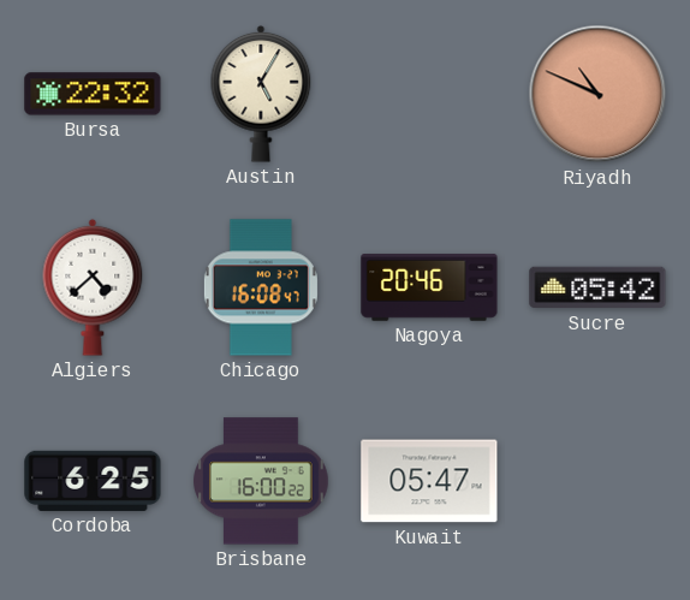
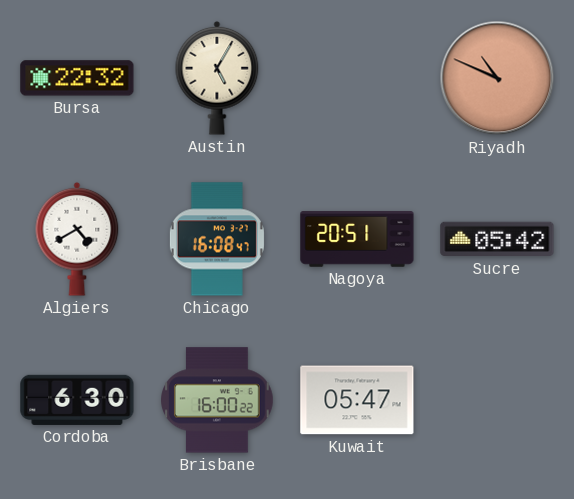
Algiers: 4:38 -> 4:40 (77, 239)
Nagoya: 20:46 -> 20:51 (357, 239)
Cordoba: 6:25 -> 6:30 (77, 400)
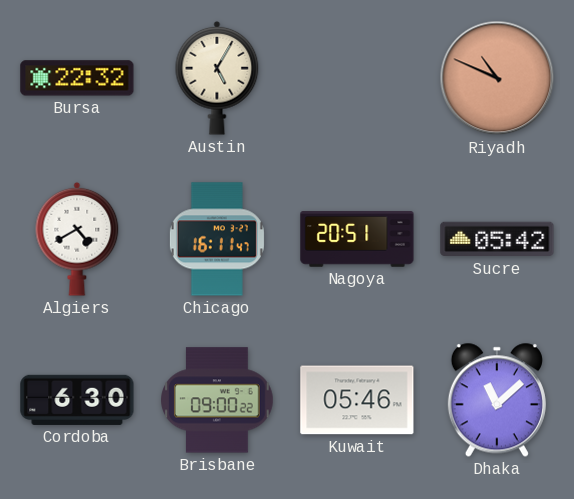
Chicago: 16:08 -> 16:11 (217, 239)
Brisbane: 16:00 -> 09:00 (218, 400)
Kuwait: 05:47 -> 05:46 (357, 400)
Dhaka: none -> 11:08 (497, 400)
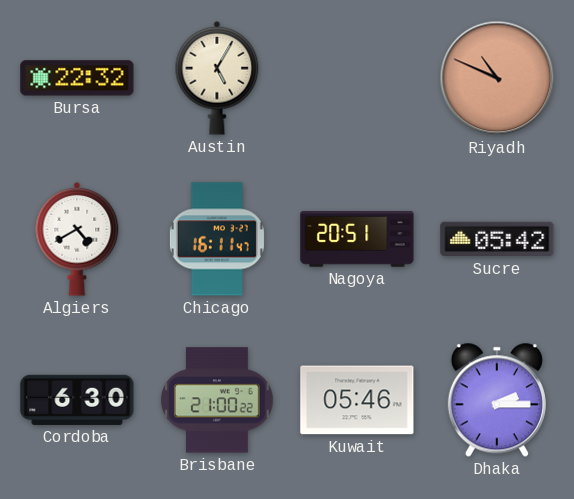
Brisbane: 09:00 -> 21:00 (218, 400)
Dhaka: 11:08 -> 2:15 (497, 400)
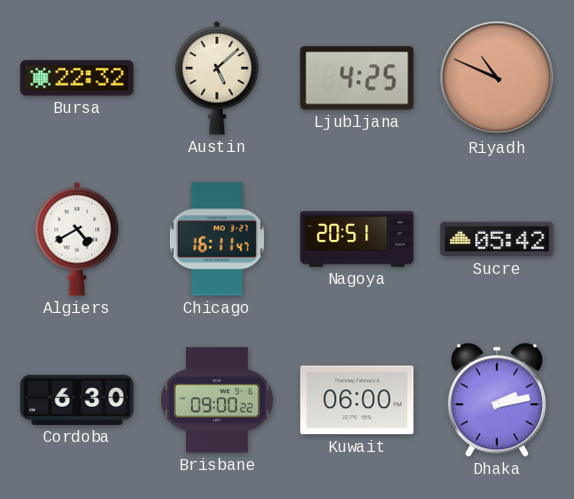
Austin: 5:05 -> 5:08 (217, 78)
Ljubljana: none -> 4:25 (357, 78)
Brisbane: 21:00 -> 09:00 (218, 400)
Kuwait: 05:46 -> 06:00 (357, 400)
Dhaka: 2:15 -> 2:13 (497, 400)
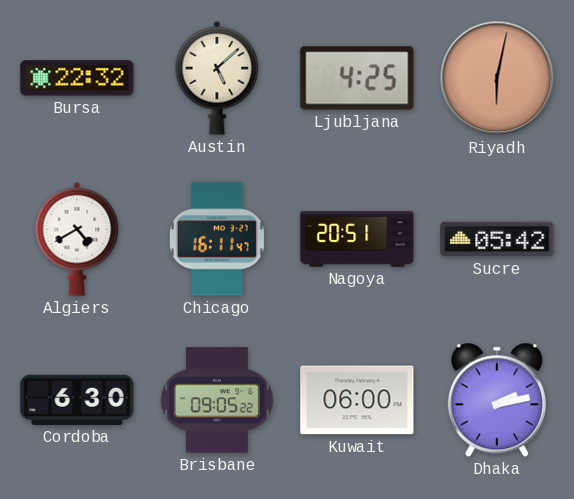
Riyadh: 10:49 -> 6:02 (497, 78)
Brisbane: 09:00 -> 09:05 (218, 400)
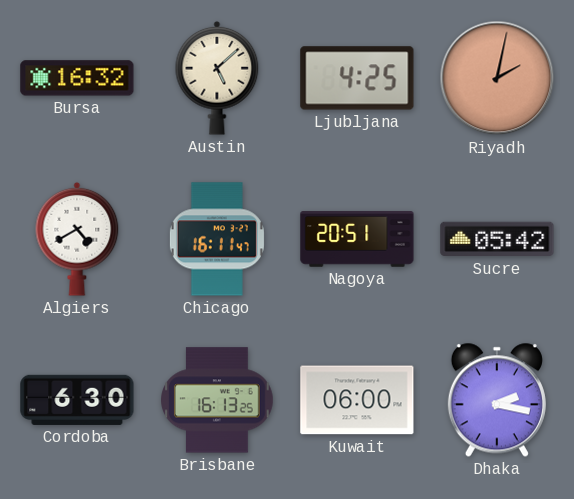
Bursa: 22:32 -> 16:32 (77, 78)
Riyadh: 6:02 -> 2:02 (497, 78)
Brisbane: 09:05 -> 16:13 (218, 400)
Dhaka: 2:13 -> 2:17 (497, 400)
